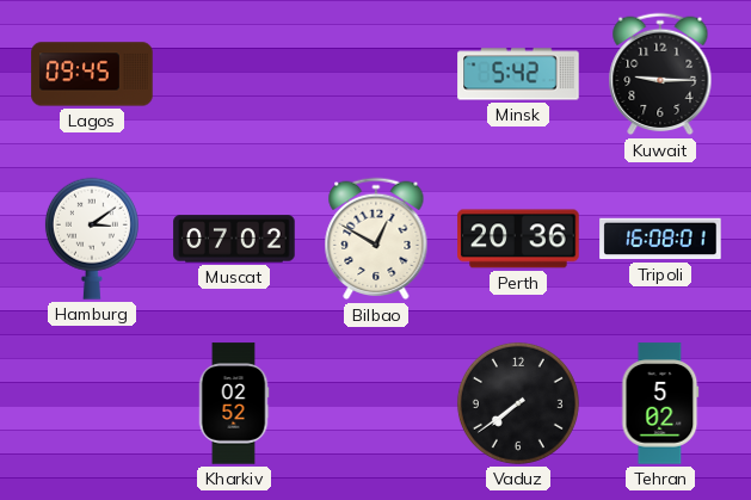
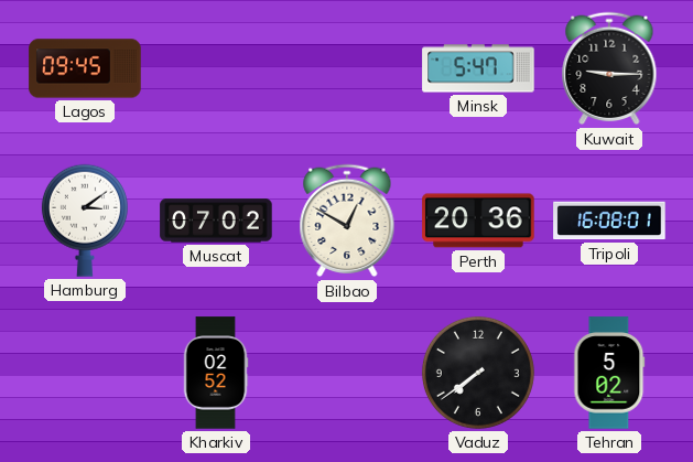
Minsk: 5:42 -> 5:47 (478, 68)
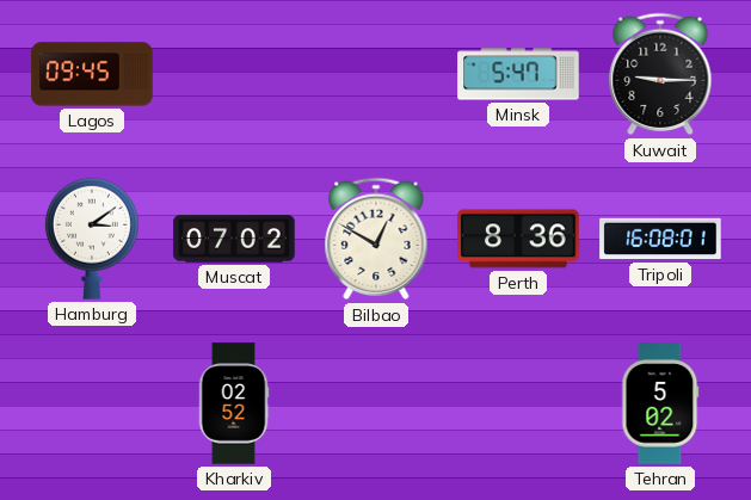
Perth: 20:36 -> 8:36 (518, 239)
Vaduz: 7:39 -> none (478, 373)
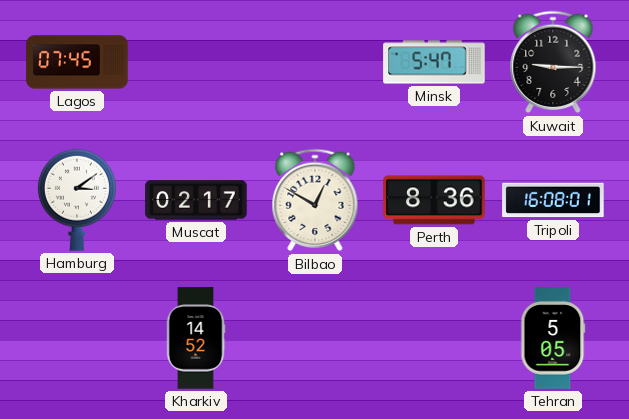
Lagos: 09:45 -> 07:45 (77, 62)
Muscat: 07:02 -> 02:17 (196, 200)
Kharkiv: 02:52 -> 14:52 (196, 338)
Tehran: 5:02 -> 5:05 (553, 338)
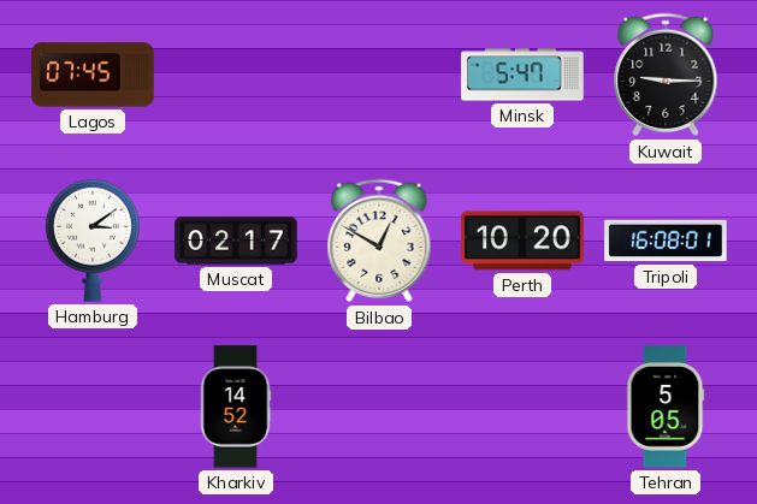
Perth: 8:36 -> 10:20 (522, 241)
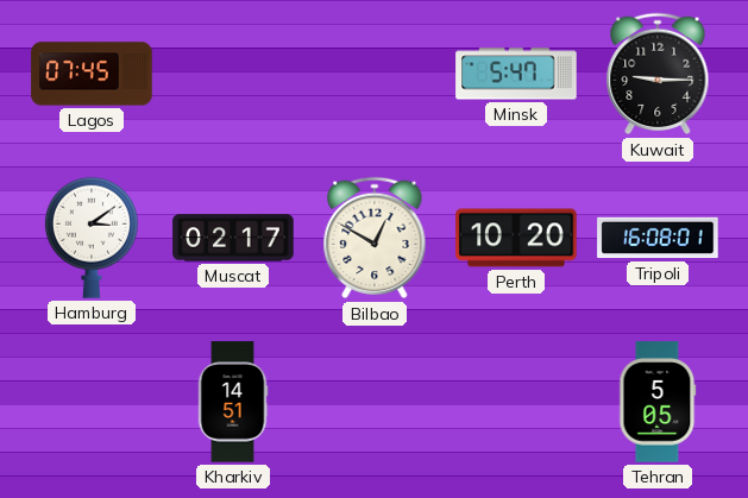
Kharkiv: 14:52 -> 14:51 (233, 402)
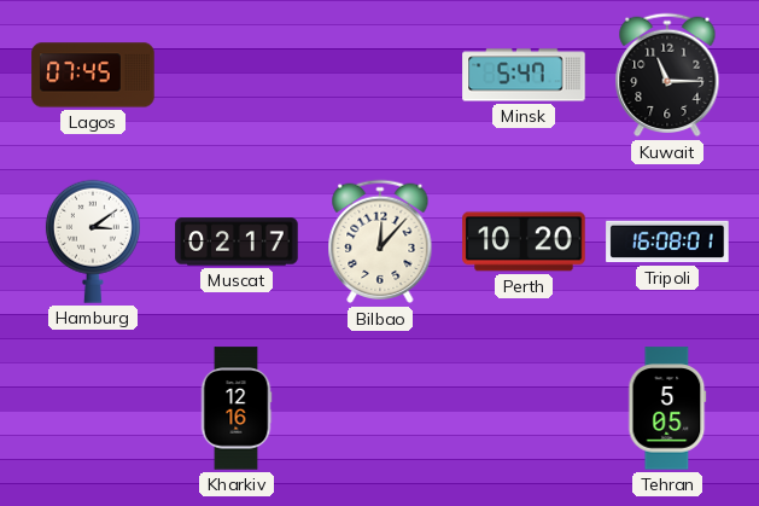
Kuwait: 9:15 -> 11:15 (667, 75)
Bilbao: 12:50 -> 12:07 (380, 242)
Kharkiv: 14:51 -> 12:16 (237, 408)
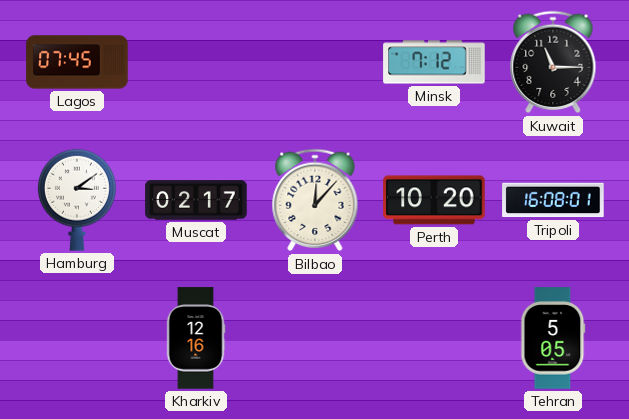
Minsk: 5:47 -> 7:12 (434, 62)
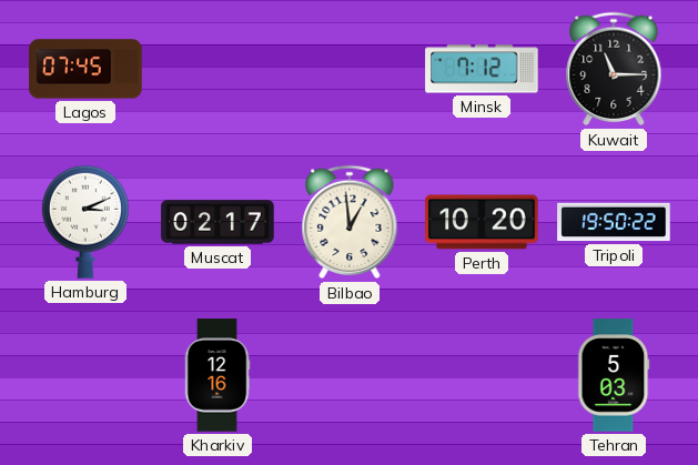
Hamburg: 3:09 -> 3:11 (85, 222)
Bilbao: 12:07 -> 12:59 (350, 222)
Tripoli: 16:08 -> 19:50 (614, 222)
Tehran: 5:05 -> 5:03 (614, 375)
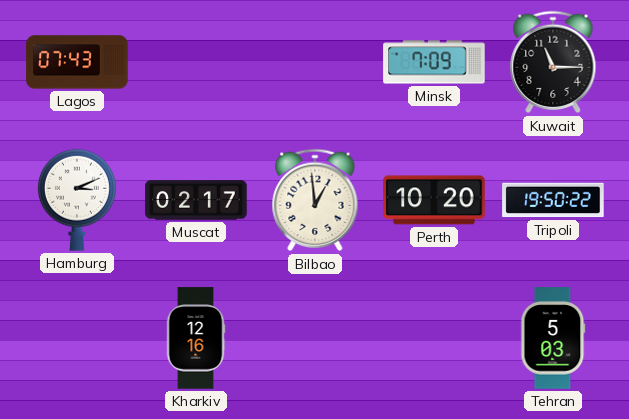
Lagos: 07:45 -> 07:43 (77, 62)
Minsk: 7:12 -> 7:09 (434, 62)
